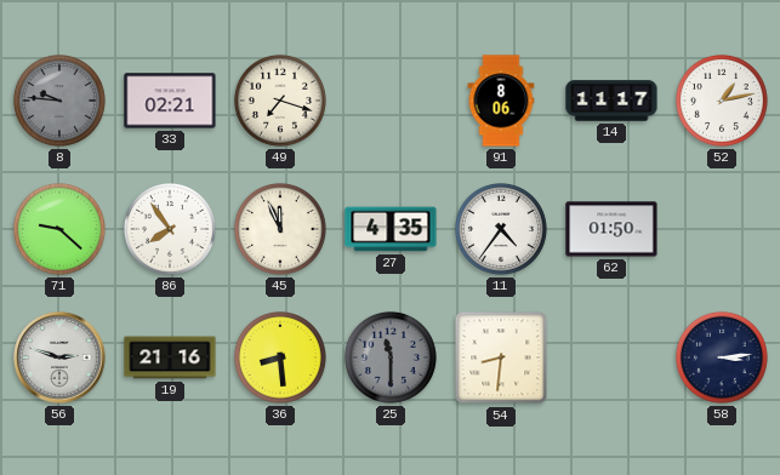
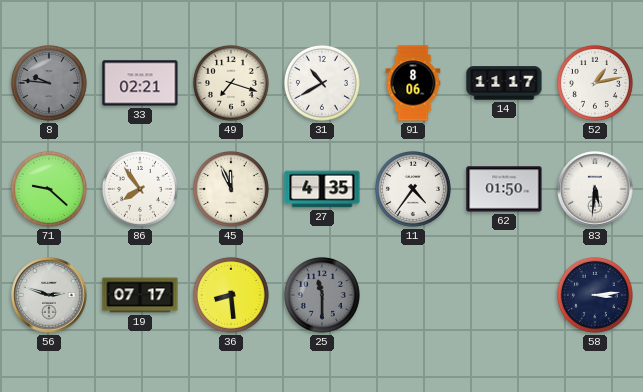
31: none -> 10:40 (322, 83)
83: none -> 5:31 (595, 189)
19: 21:16 -> 07:17 (140, 295)
54: 8:31 -> none (501, 357)
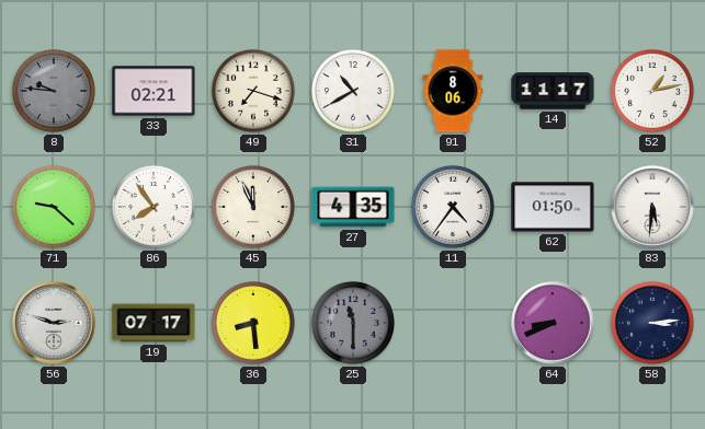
64: none -> 8:41 (553, 323)
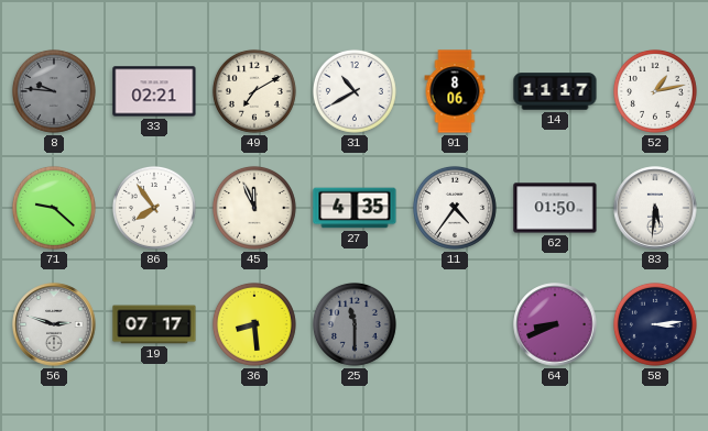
49: 7:18 -> 7:10 (254, 91)
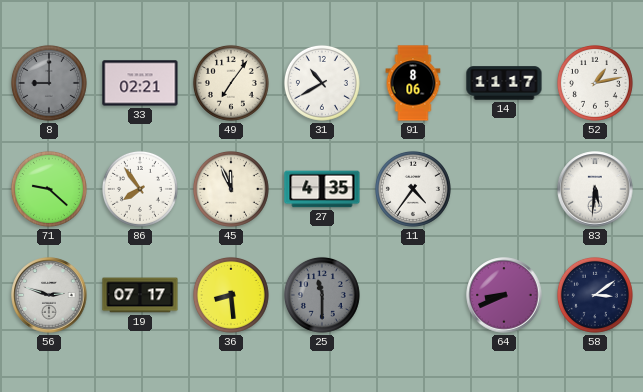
8: 9:46 -> 9:00 (49, 83)
49: 7:10 -> 7:06 (231, 83)
62: 01:50 -> none (555, 208)
58: 3:14 -> 3:09 (595, 295)
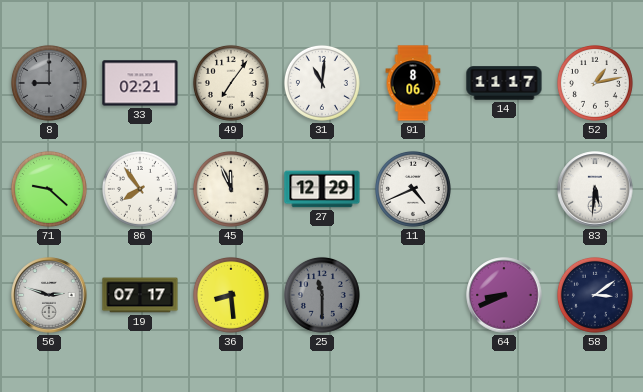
31: 10:40 -> 11:01 (322, 83)
27: 4:35 -> 12:29 (322, 189)
11: 4:36 -> 4:41 (413, 189)
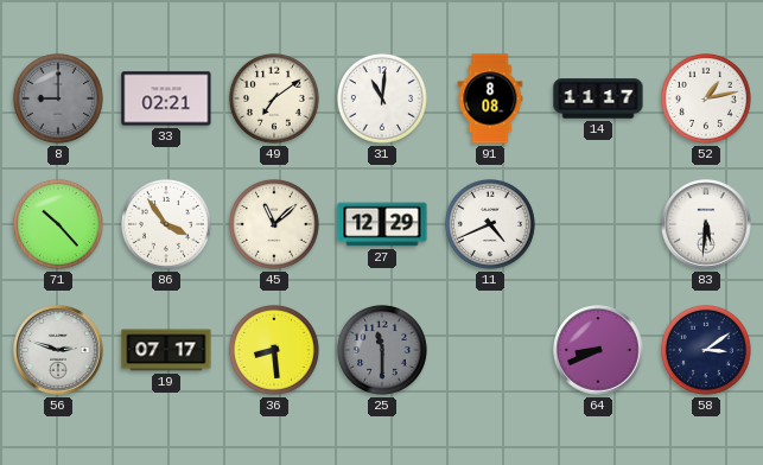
49: 7:06 -> 7:09 (274, 98)
91: 8:06 -> 8:08 (490, 98)
71: 9:22 -> 10:23 (58, 224)
86: 7:54 -> 3:54 (166, 224)
45: 11:56 -> 11:08 (274, 224)
